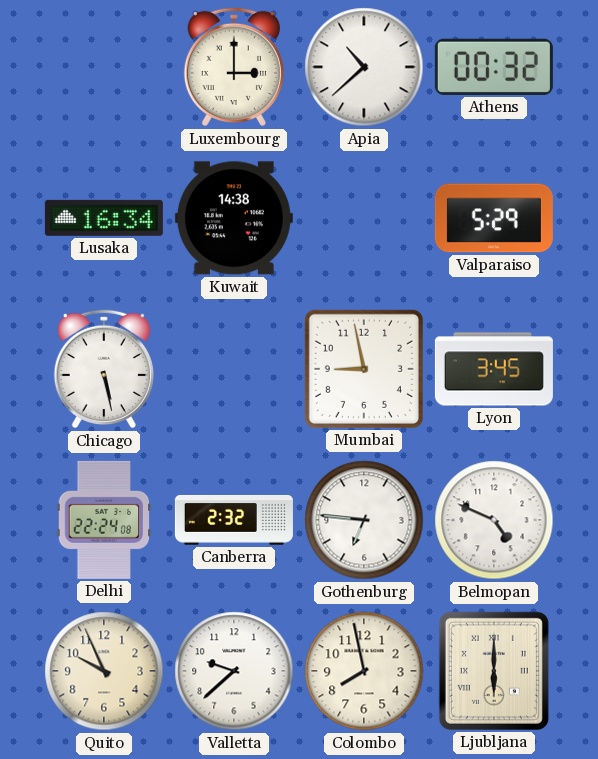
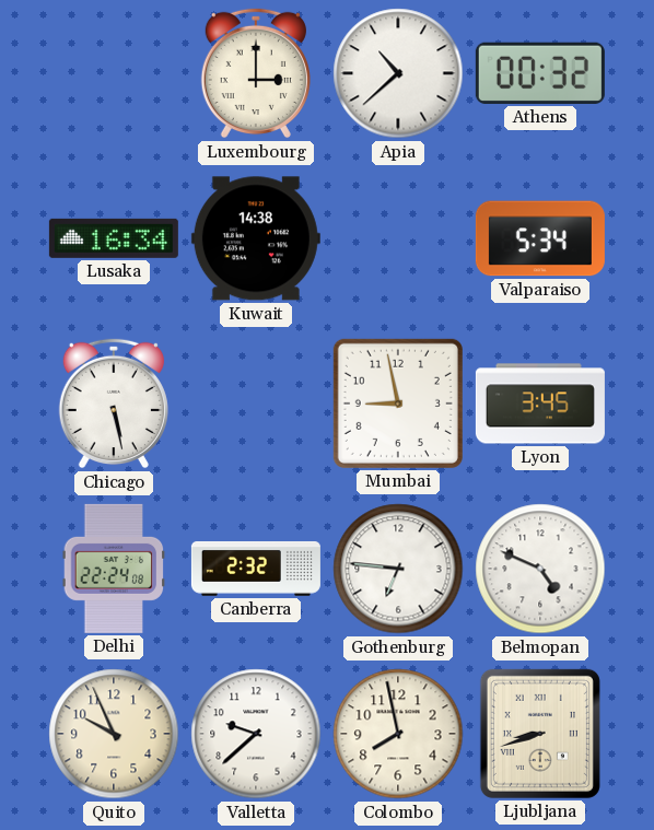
Valparaiso: 5:29 -> 5:34 (540, 238)
Ljubljana: 6:00 -> 8:42 (540, 734)
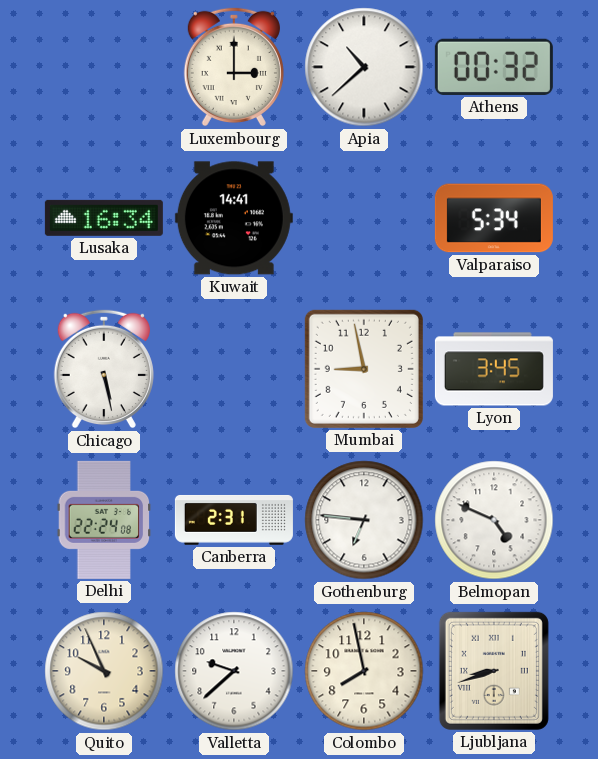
Kuwait: 14:38 -> 14:41 (234, 218)
Canberra: 2:32 -> 2:31 (234, 520)
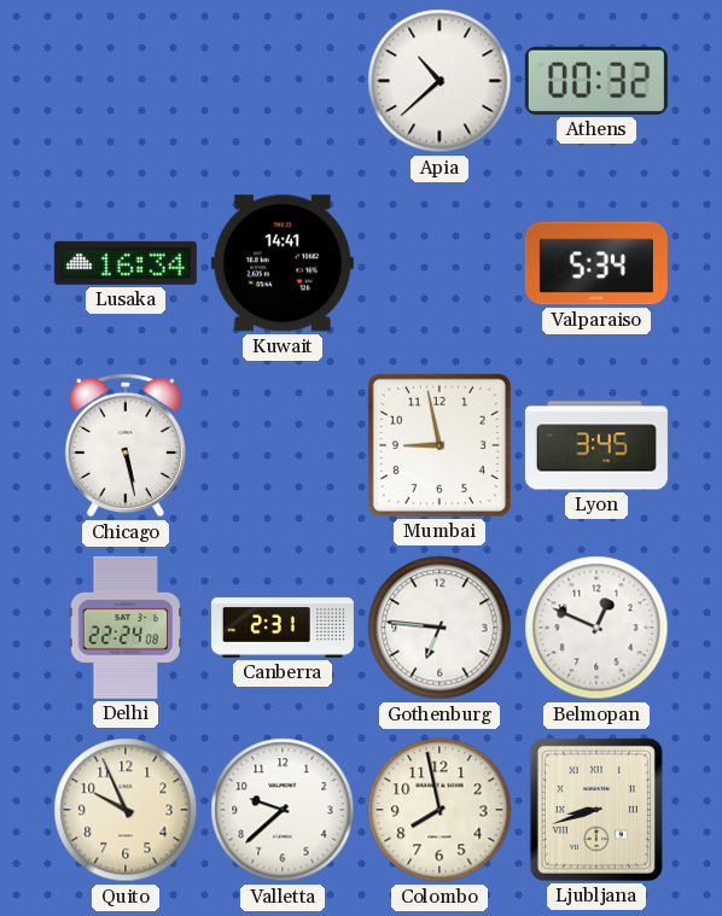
Luxembourg: 3:00 -> none (234, 67)
Belmopan: 4:49 -> 12:49 (596, 628)
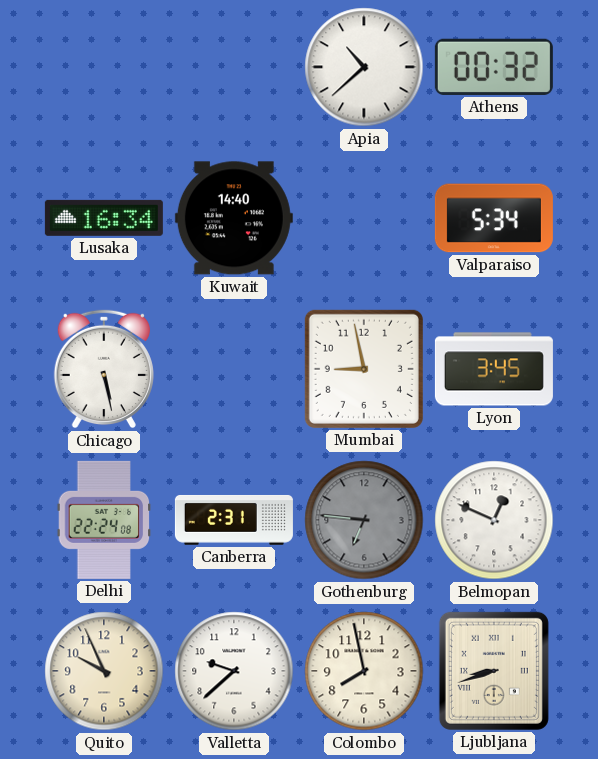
Kuwait: 14:41 -> 14:40 (234, 218)
Gothenburg dial: white -> grey (364, 520)
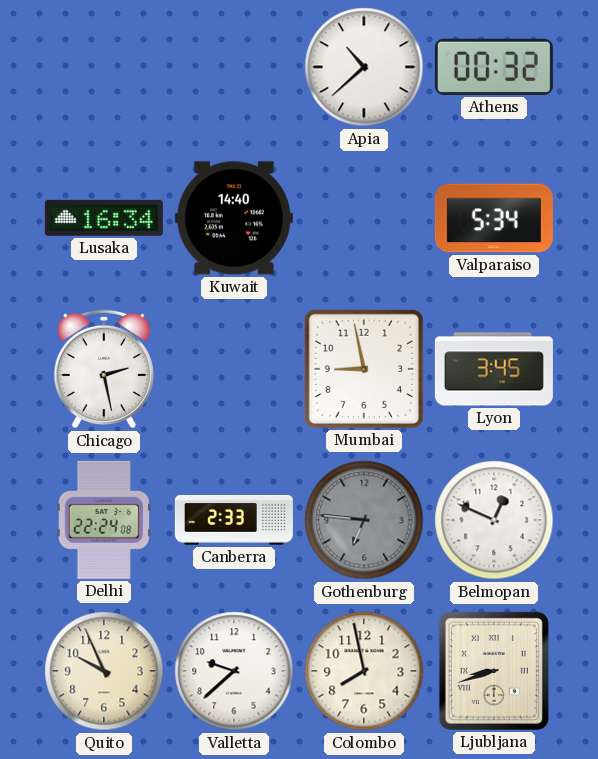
Chicago: 5:28 -> 2:28 (104, 369)
Canberra: 2:31 -> 2:33 (234, 520)
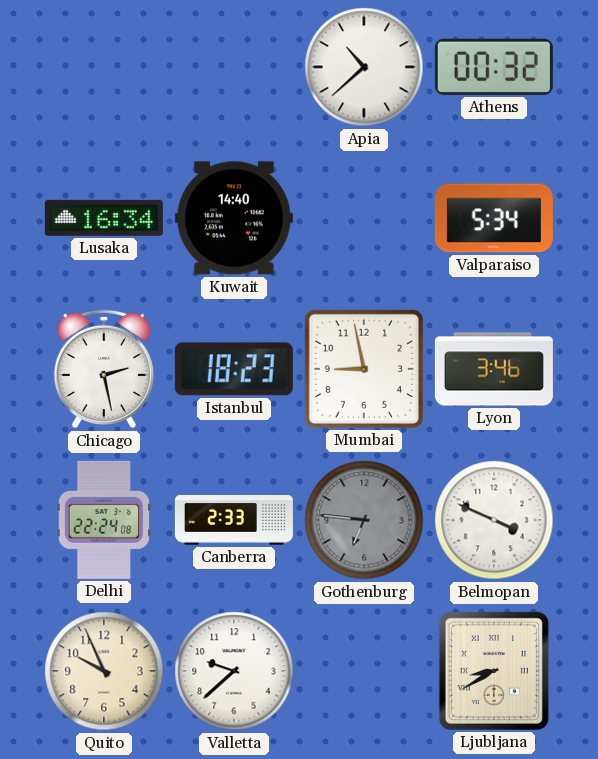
Istanbul: none -> 18:23 (234, 369)
Lyon: 3:45 -> 3:46 (494, 369)
Belmopan: 12:49 -> 3:49 (494, 520)
Colombo: 7:58 -> none (364, 671)
Ljubljana: 8:42 -> 8:40 (494, 671)
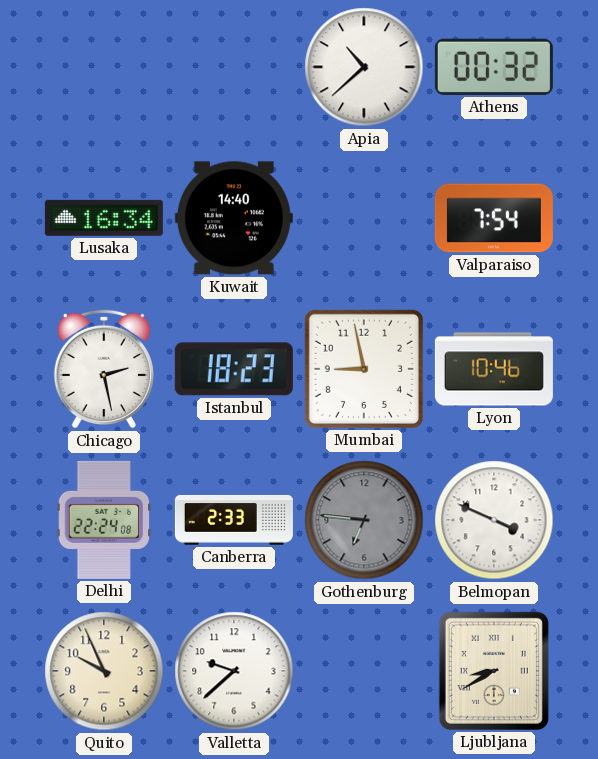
Valparaiso: 5:34 -> 7:54 (494, 218)
Lyon: 3:46 -> 10:46 (494, 369)
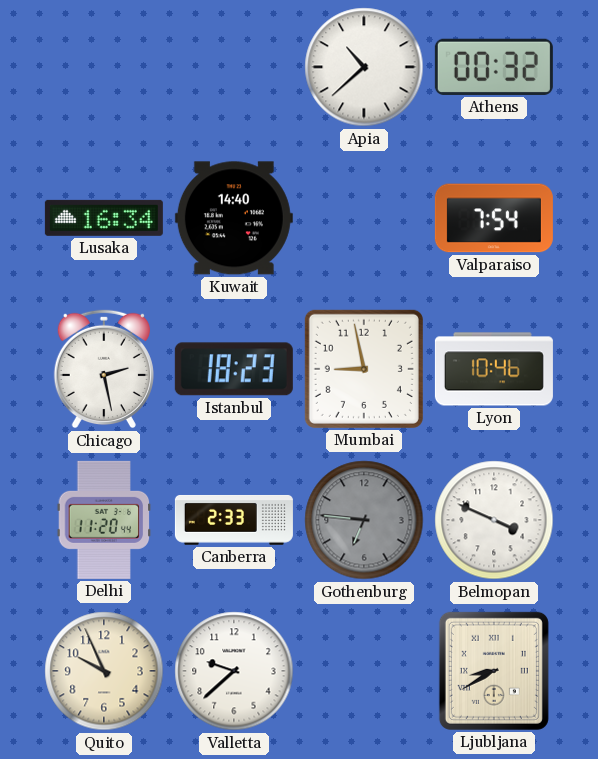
Delhi: 22:24 -> 11:20 (104, 520)
